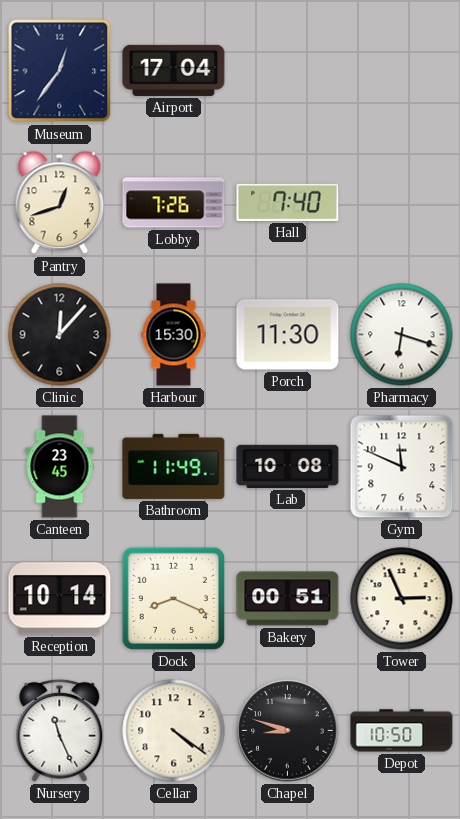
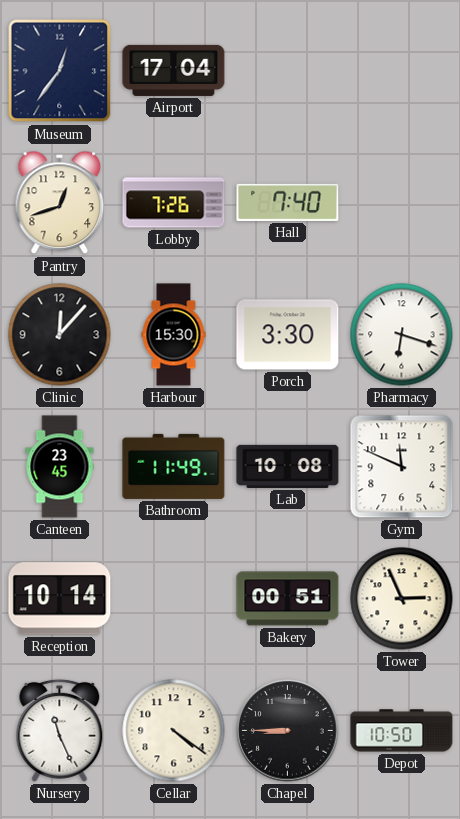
Porch: 11:30 -> 3:30 (288, 335)
Dock: 8:19 -> none (173, 598)
Chapel: 8:48 -> 8:45 (288, 731)
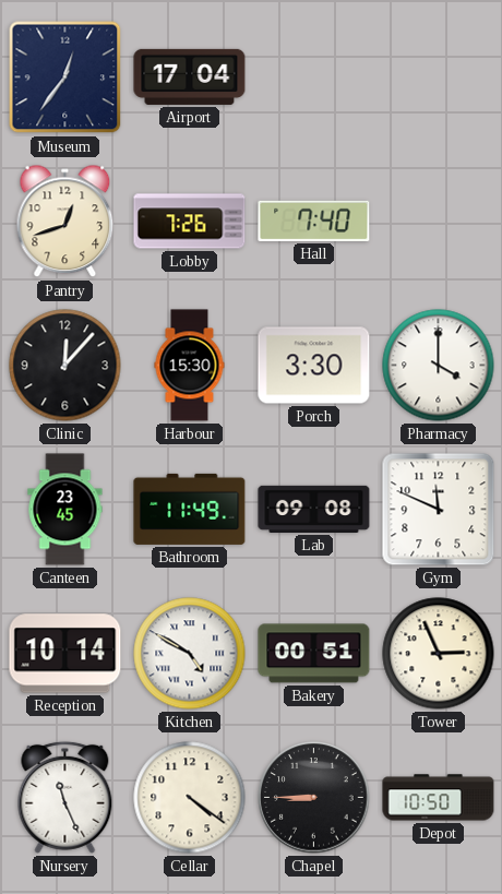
Pharmacy: 6:18 -> 4:00 (439, 366)
Lab: 10:08 -> 09:08 (314, 509)
Kitchen: none -> 4:50 (190, 654)
